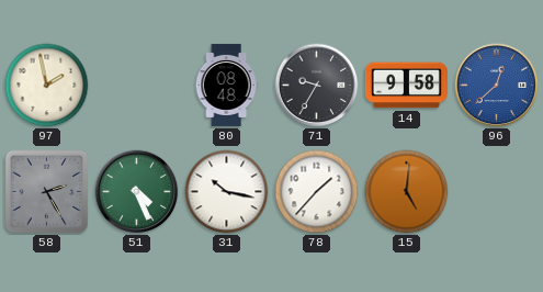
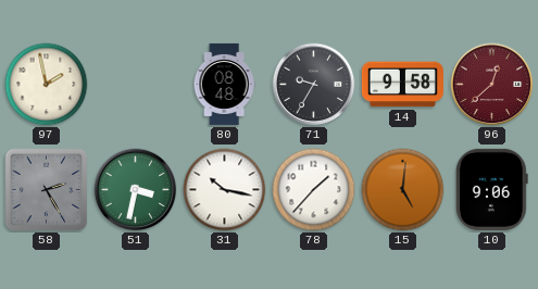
96 dial: blue -> burgundy (492, 85)
51: 4:26 -> 3:32 (136, 190)
10: none -> 9:06 (491, 189)
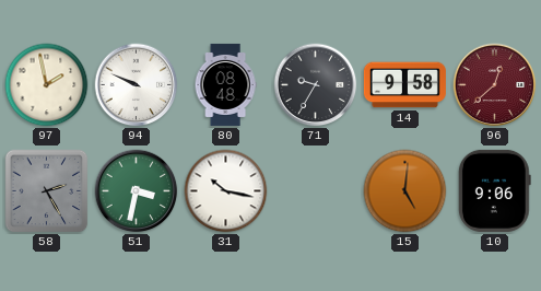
94: none -> 9:49 (137, 85)
78: 1:37 -> none (314, 190)
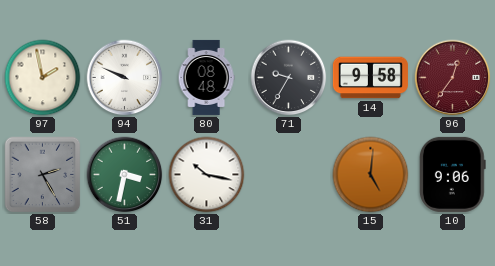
96: 12:38 -> 12:36 (453, 78)
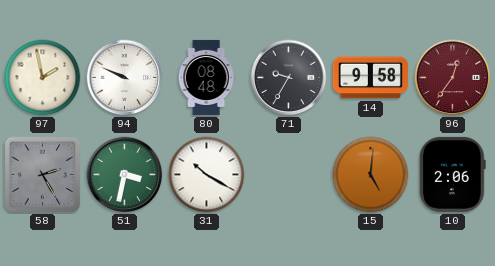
31: 10:17 -> 10:20 (207, 175)
10: 9:06 -> 2:06 (452, 174)
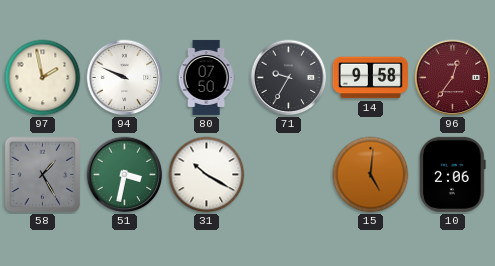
80: 08:48 -> 07:50 (206, 77)
58: 2:25 -> 1:25 (43, 175)
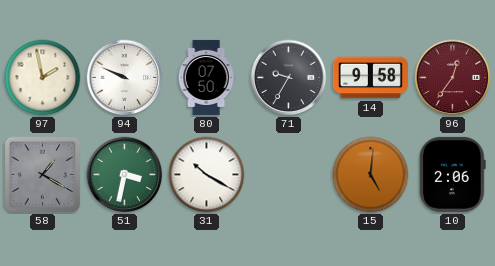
58: 1:25 -> 1:20 (43, 175)
